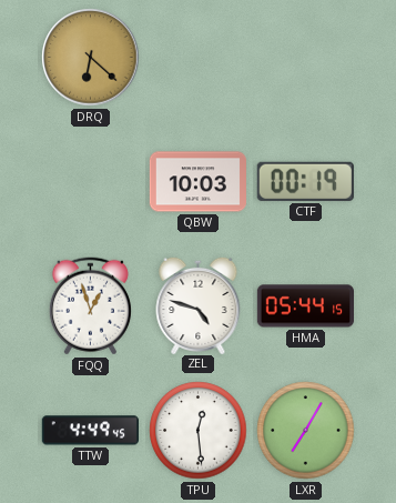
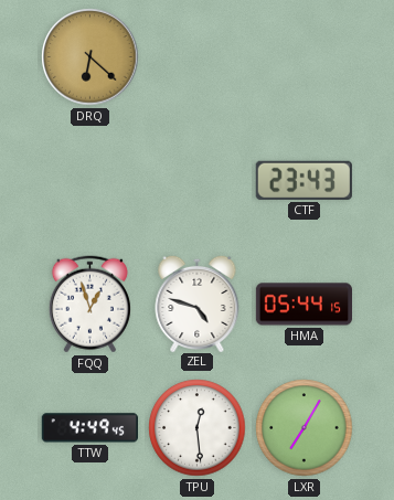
QBW: 10:03 -> none (197, 182)
CTF: 00:19 -> 23:43 (304, 180)
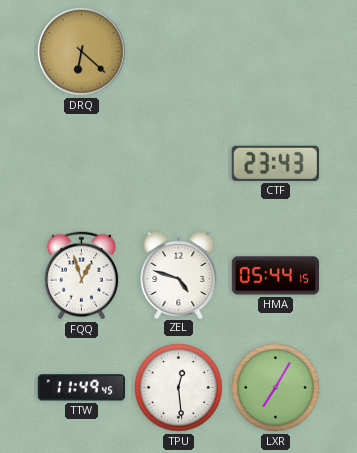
TTW: 4:49 -> 11:49 (81, 388)
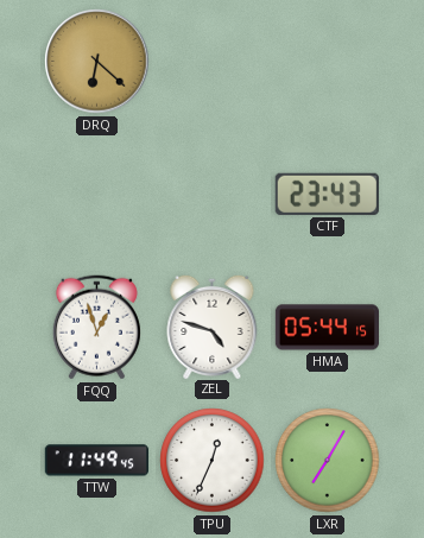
TPU: 12:29 -> 12:34 (213, 461)
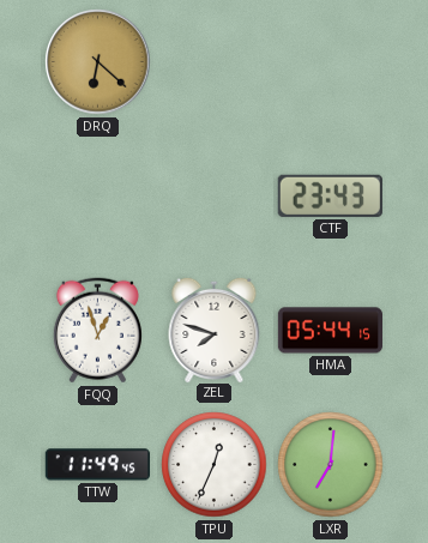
ZEL: 4:48 -> 7:48 (215, 328)
LXR: 7:05 -> 7:01 (331, 465)
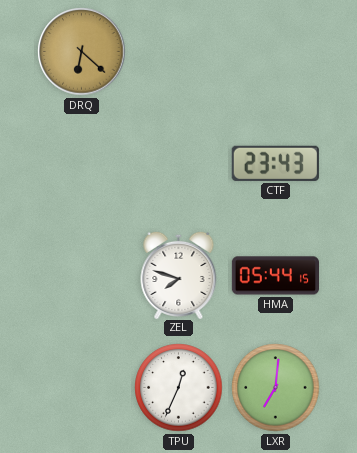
FQQ: 12:57 -> none (97, 331)
TTW: 11:49 -> none (97, 465)
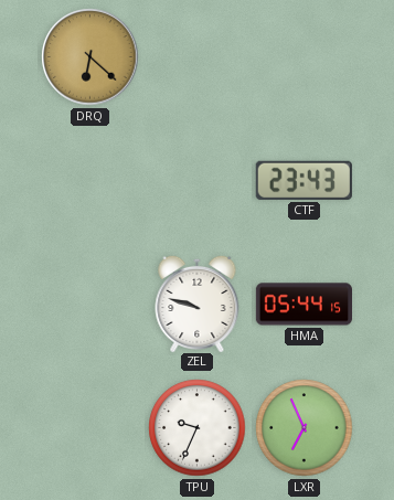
ZEL: 7:48 -> 9:48 (198, 302)
TPU: 12:34 -> 9:34 (198, 428)
LXR: 7:01 -> 6:56 (305, 428)
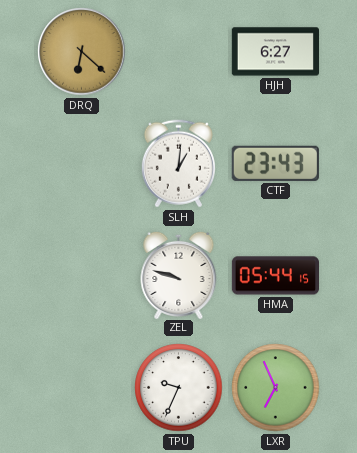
HJH: none -> 6:27 (275, 52)
SLH: none -> 1:01 (178, 164)
